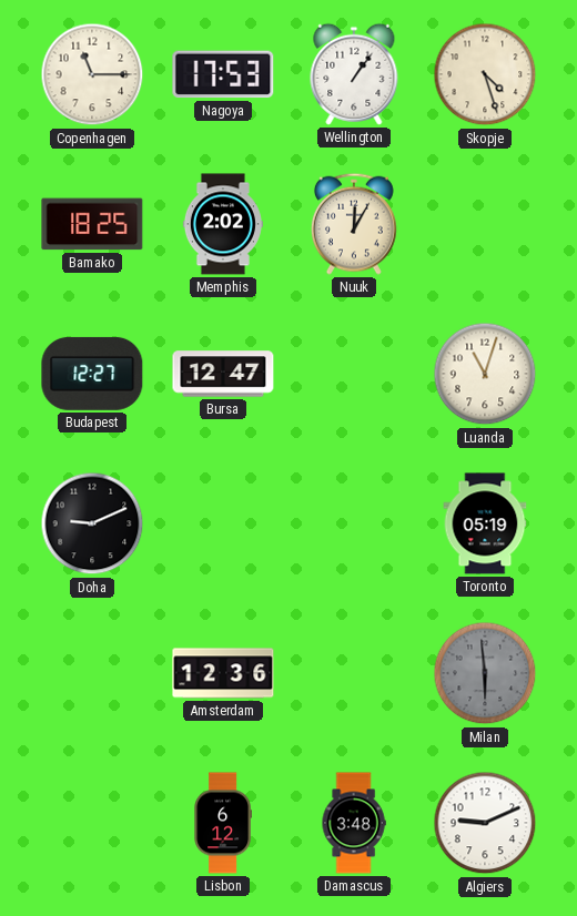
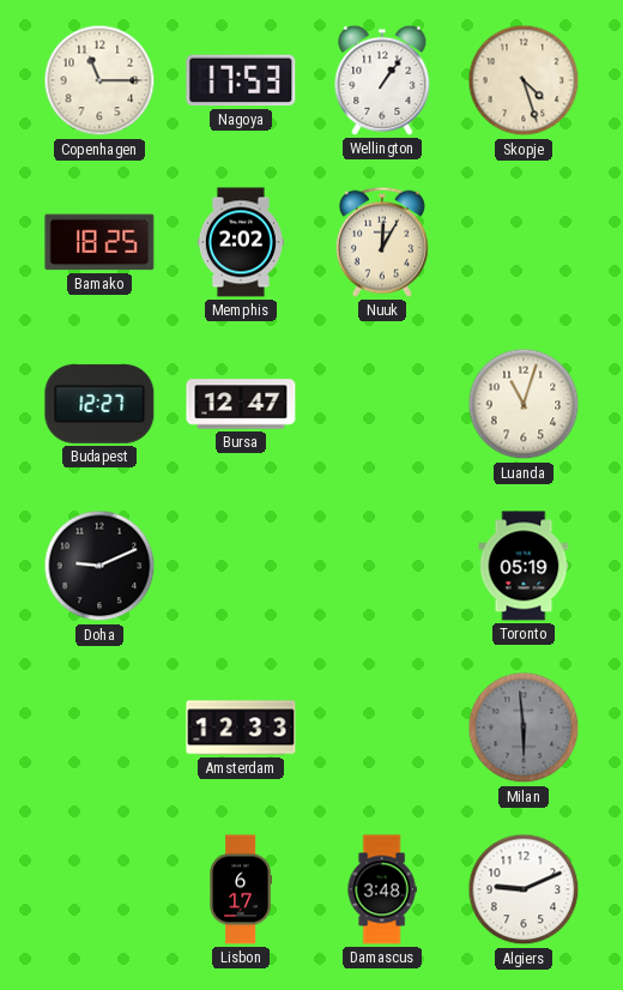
Amsterdam: 12:36 -> 12:33 (241, 728)
Lisbon: 6:12 -> 6:17 (241, 889)
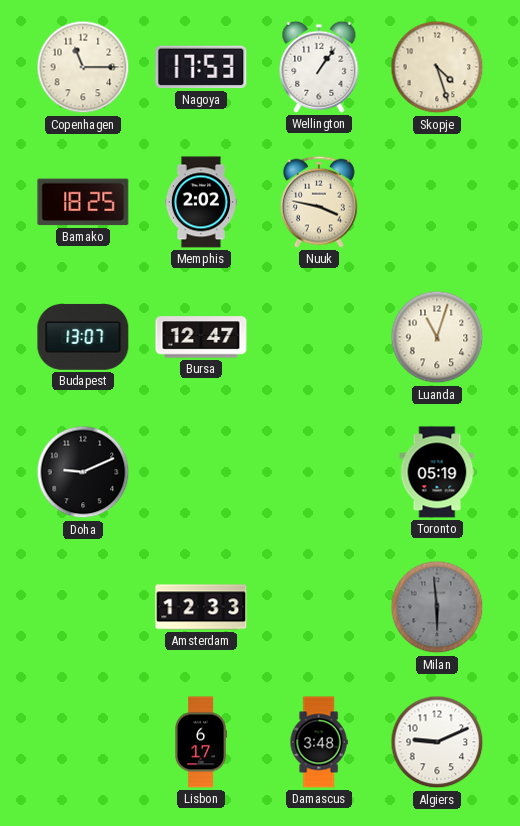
Nuuk: 12:05 -> 3:47 (319, 202)
Budapest: 12:27 -> 13:07 (83, 337)
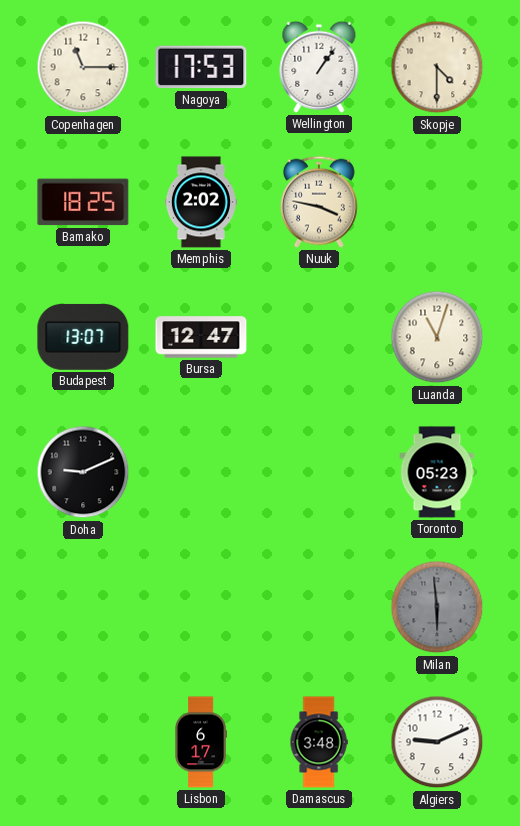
Skopje: 4:27 -> 4:30 (437, 67)
Toronto: 05:19 -> 05:23 (437, 472)
Amsterdam: 12:33 -> none (201, 607)
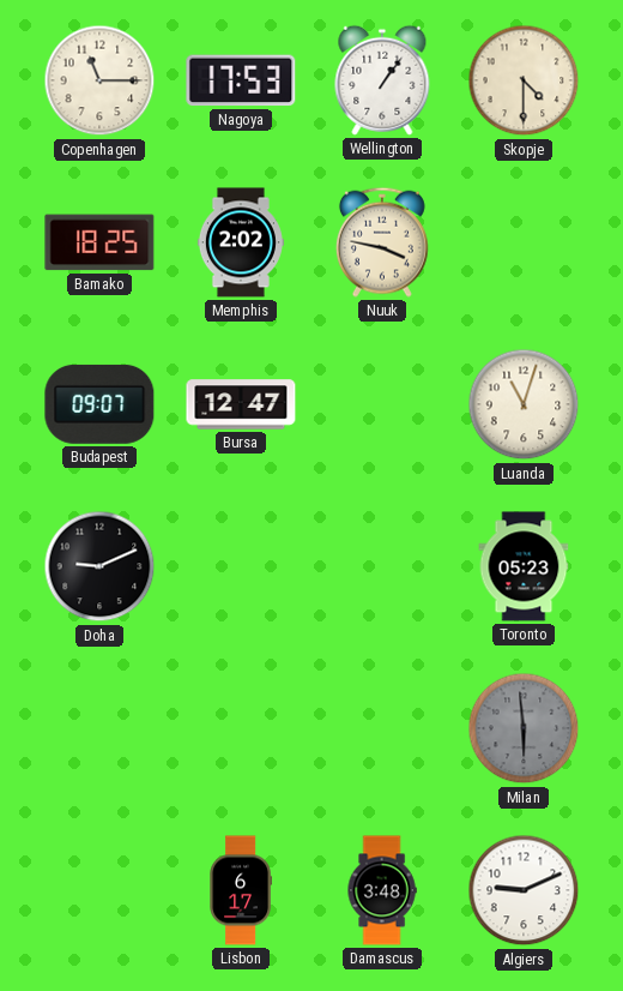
Budapest: 13:07 -> 09:07 (99, 404)
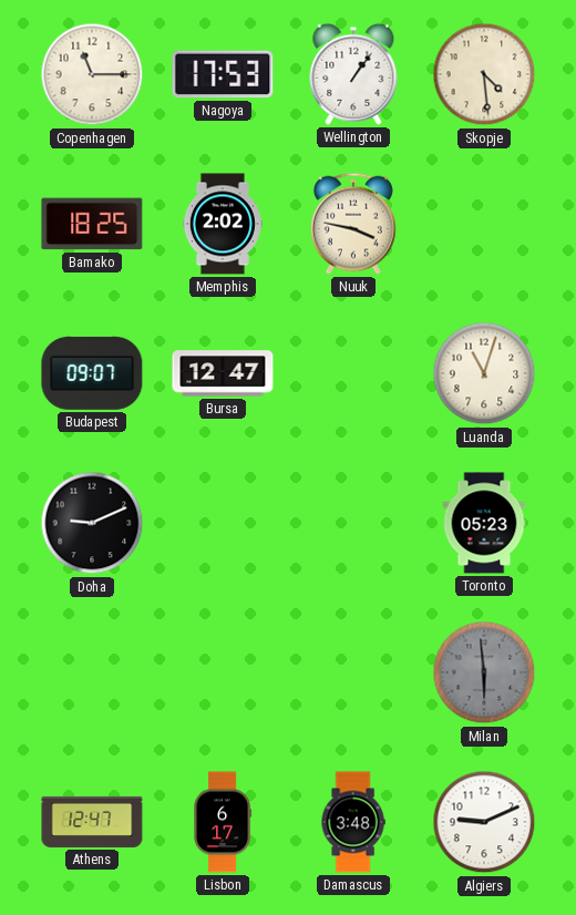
Skopje: 4:30 -> 4:29 (484, 74)
Athens: none -> 12:47 (92, 822)
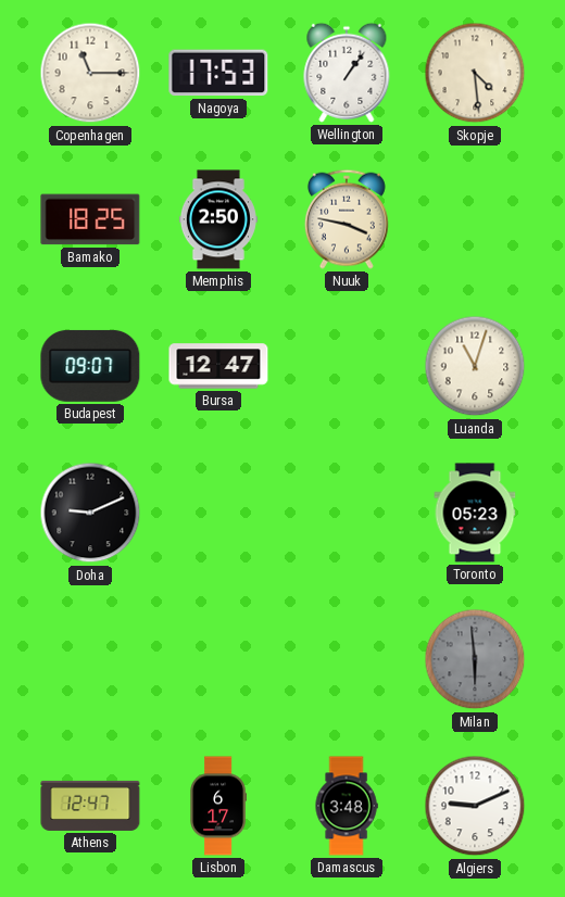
Memphis: 2:02 -> 2:50 (218, 219)
